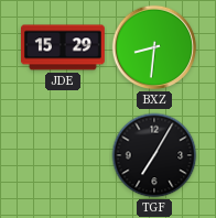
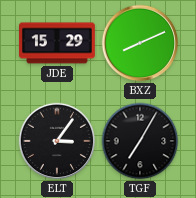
BXZ: 8:31 -> 8:11 (140, 43)
ELT: none -> 3:06 (57, 141)
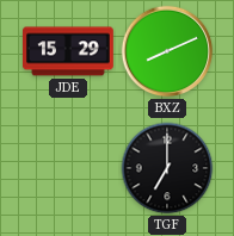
ELT: 3:06 -> none (57, 141)
TGF: 7:05 -> 7:00 (167, 168)
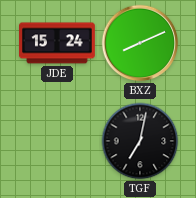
JDE: 15:29 -> 15:24 (58, 43)
TGF: 7:00 -> 7:02 (140, 141)
